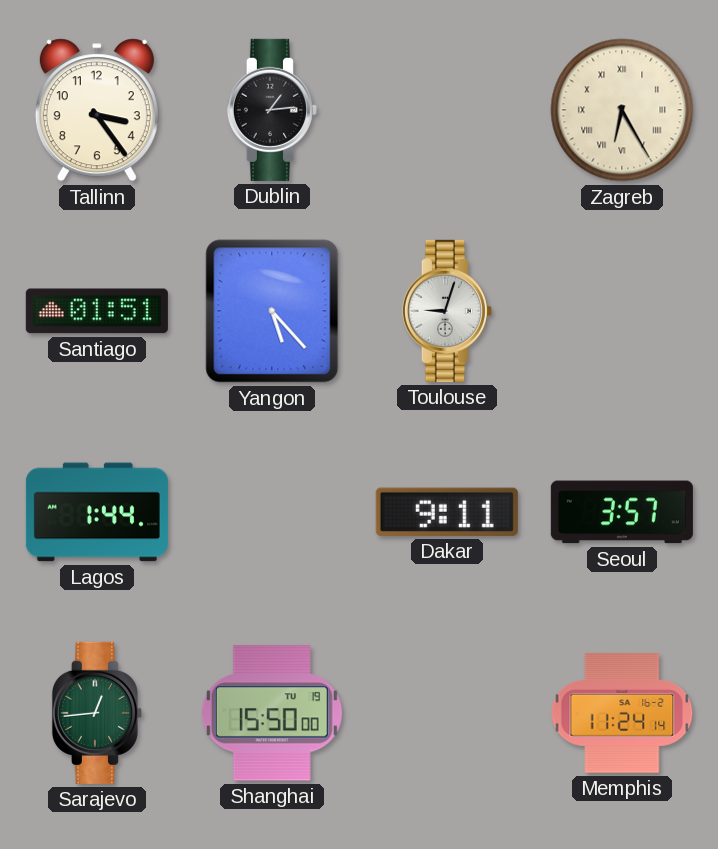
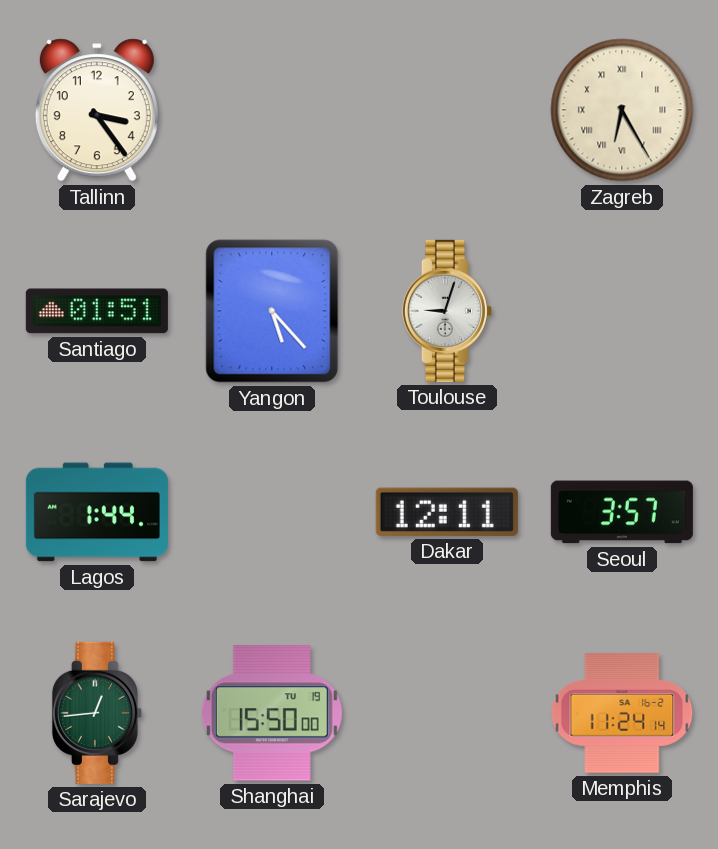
Dublin: 1:14 -> none (272, 110)
Dakar: 9:11 -> 12:11 (447, 512)
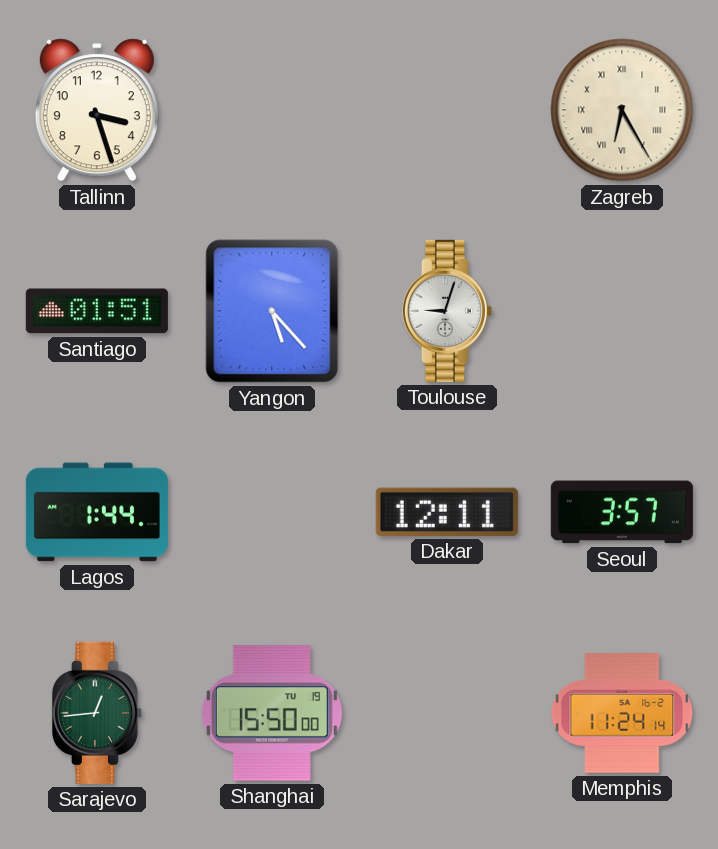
Tallinn: 3:24 -> 3:27 (97, 110)
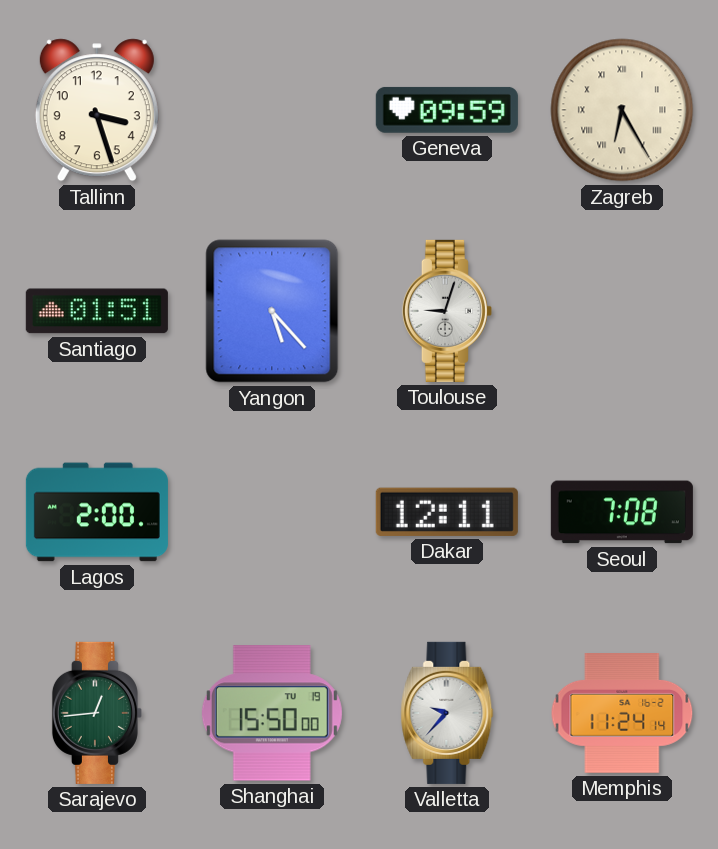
Geneva: none -> 09:59 (447, 110)
Lagos: 1:44 -> 2:00 (97, 512)
Seoul: 3:57 -> 7:08 (622, 512)
Valletta: none -> 9:37 (447, 713)
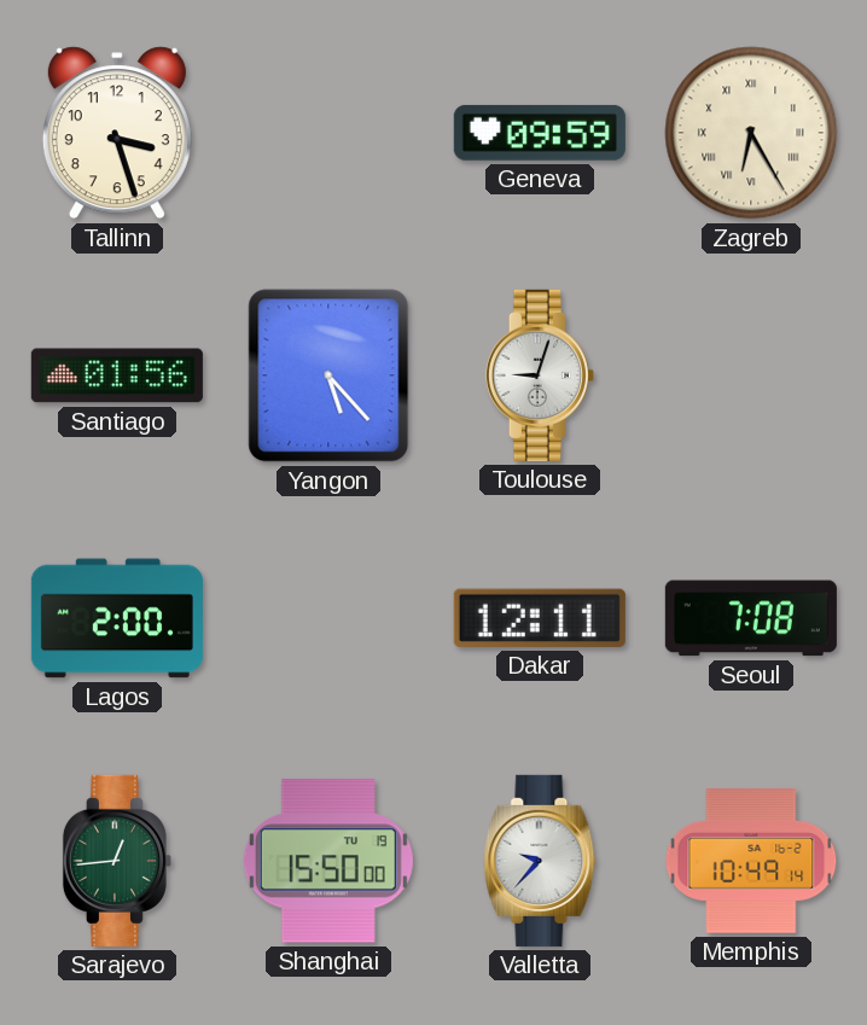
Santiago: 01:51 -> 01:56 (117, 375)
Memphis: 11:24 -> 10:49 (751, 862)
